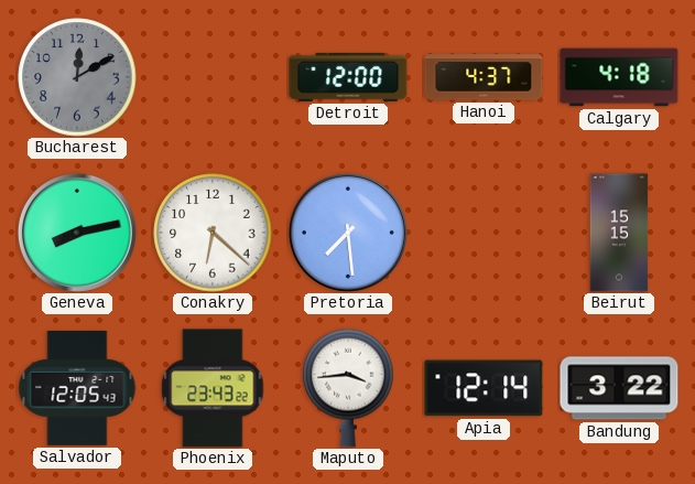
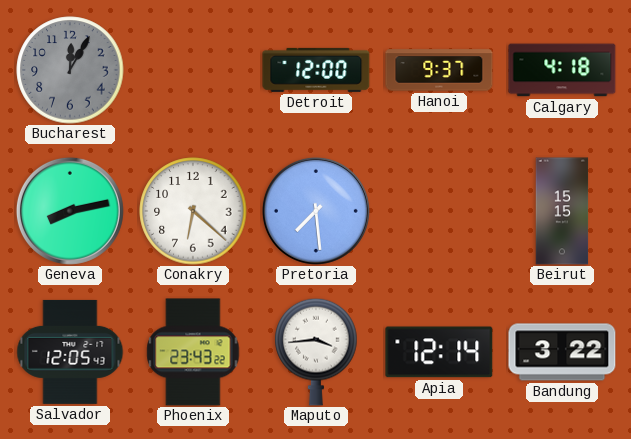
Bucharest: 12:10 -> 12:05 (70, 70)
Hanoi: 4:37 -> 9:37 (439, 70)
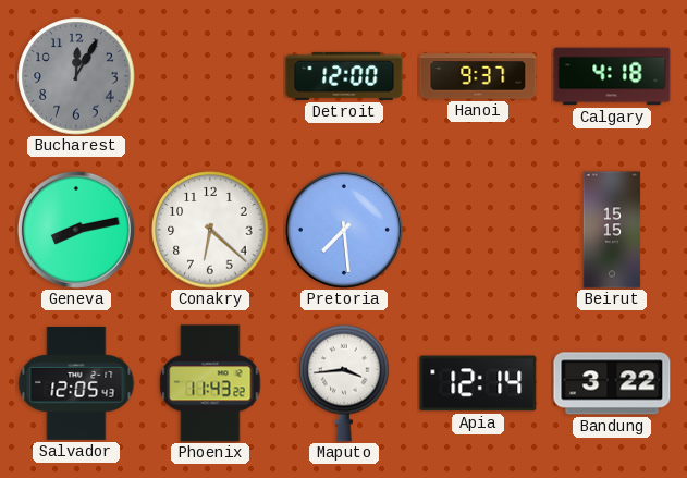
Phoenix: 23:43 -> 11:43 (210, 383)
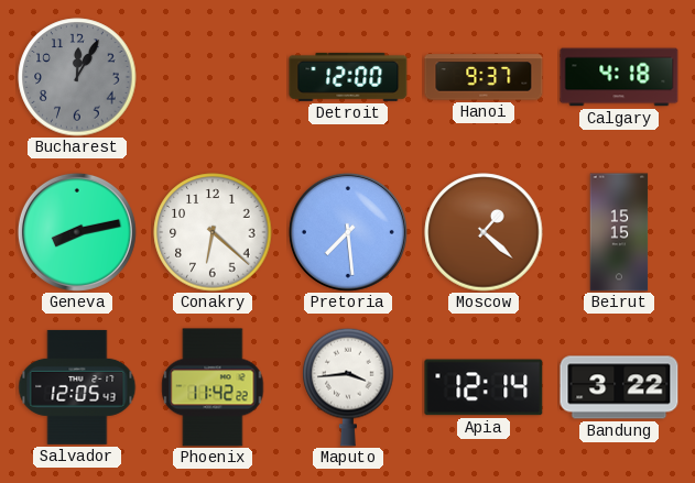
Moscow: none -> 1:22 (484, 232)
Phoenix: 11:43 -> 11:42 (213, 387)
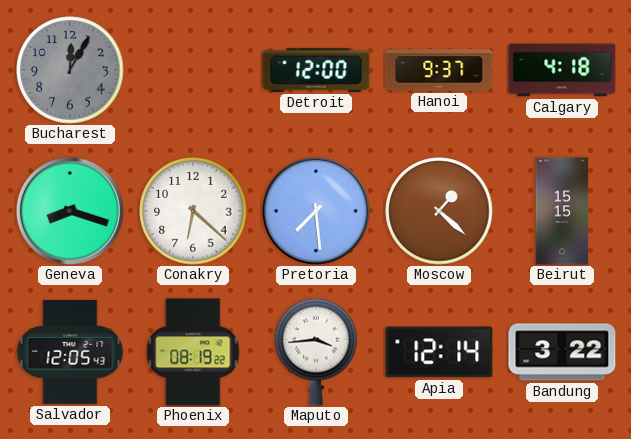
Geneva: 8:13 -> 8:18 (70, 211)
Phoenix: 11:42 -> 08:19 (193, 352)
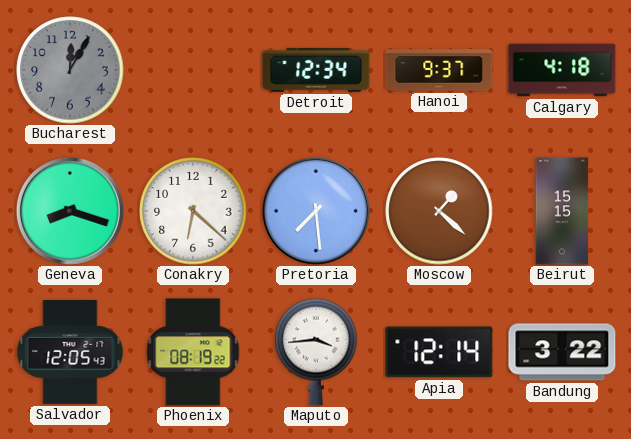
Detroit: 12:00 -> 12:34 (316, 70)
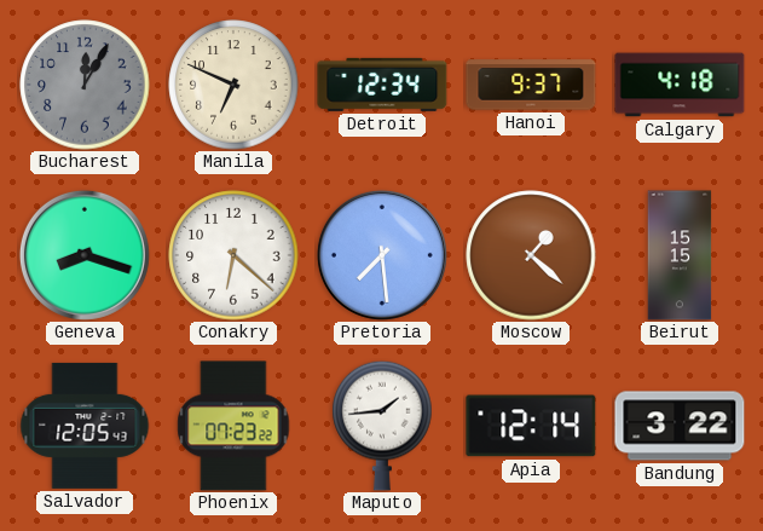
Manila: none -> 6:49 (233, 85)
Phoenix: 08:19 -> 07:23 (233, 426)
Maputo: 3:44 -> 1:44 (382, 426)
